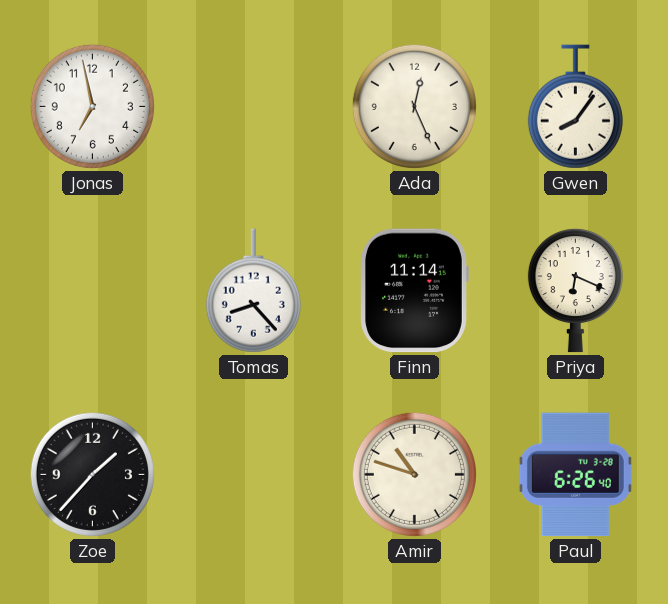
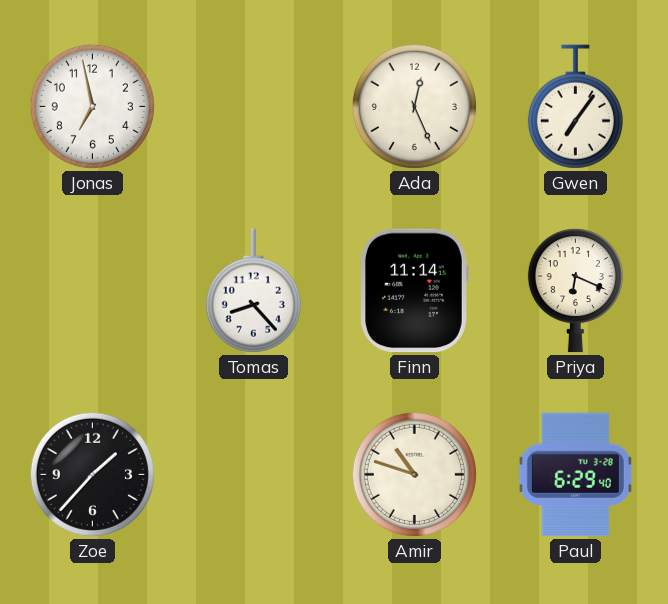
Gwen: 8:06 -> 7:06 (575, 107)
Paul: 6:26 -> 6:29 (575, 475)
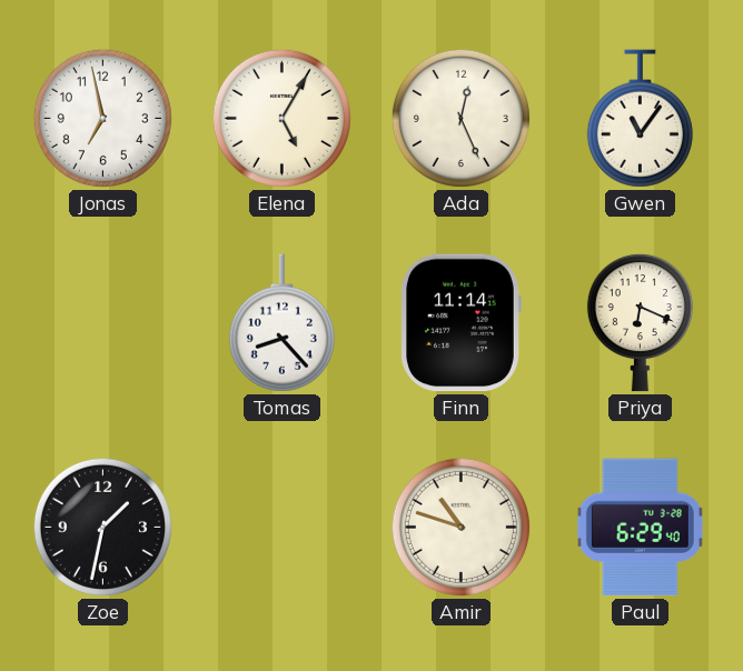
Elena: none -> 5:05 (281, 118)
Gwen: 7:06 -> 11:06 (640, 119)
Zoe: 1:37 -> 1:32 (102, 527)
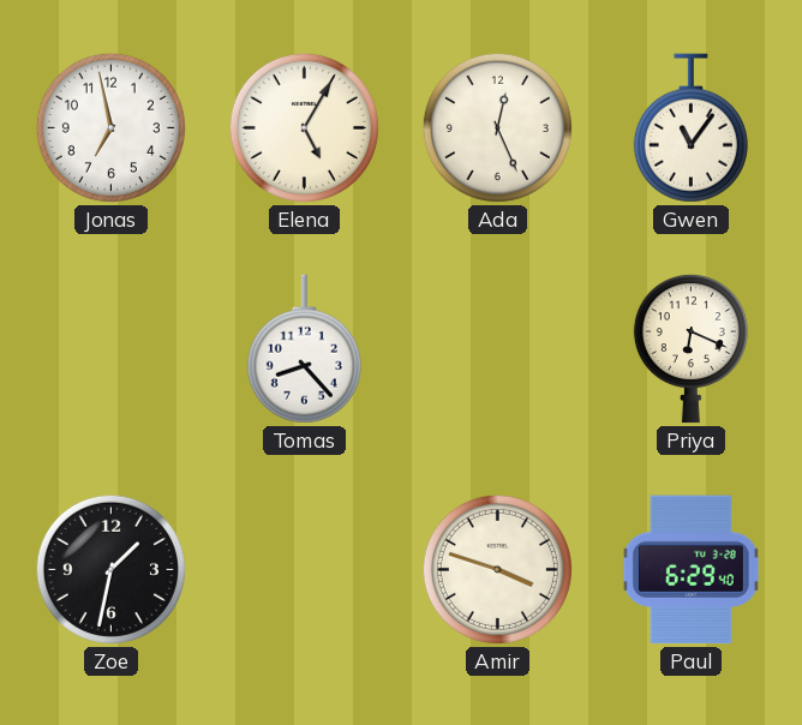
Finn: 11:14 -> none (460, 323)
Amir: 10:48 -> 3:48 (497, 569)
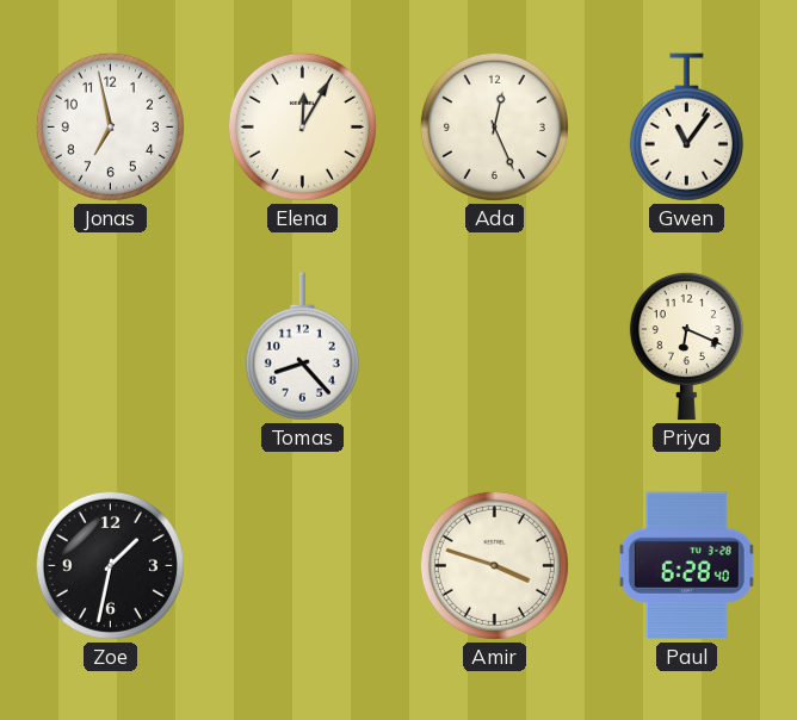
Elena: 5:05 -> 12:05 (302, 126)
Paul: 6:29 -> 6:28 (686, 566)
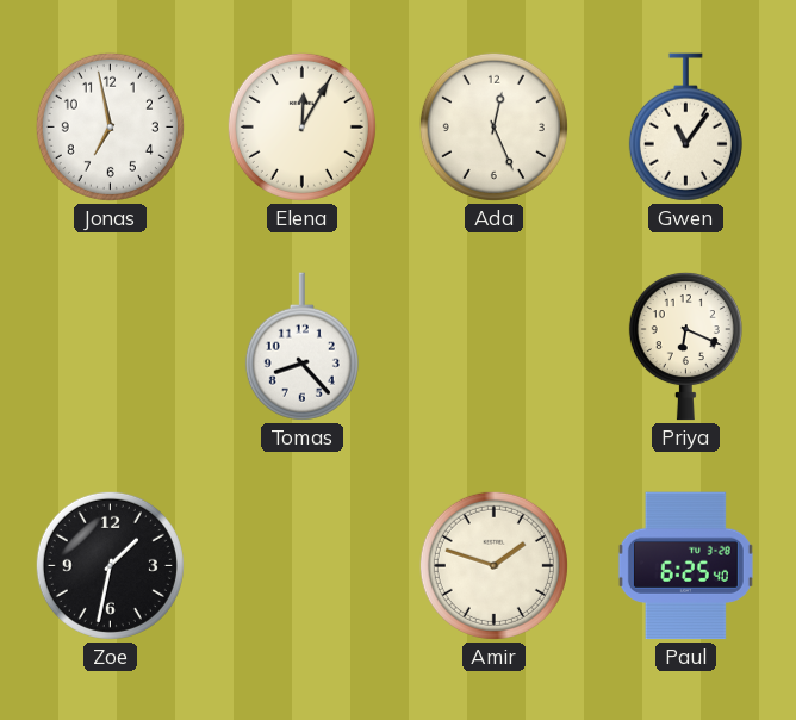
Amir: 3:48 -> 1:48 (493, 565)
Paul: 6:28 -> 6:25 (685, 566)
